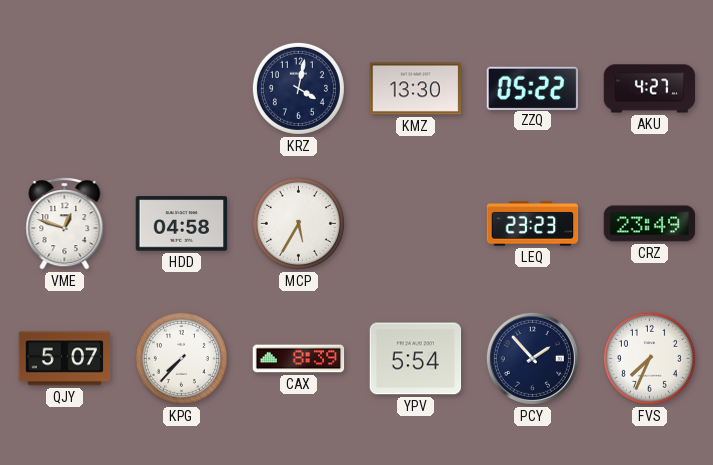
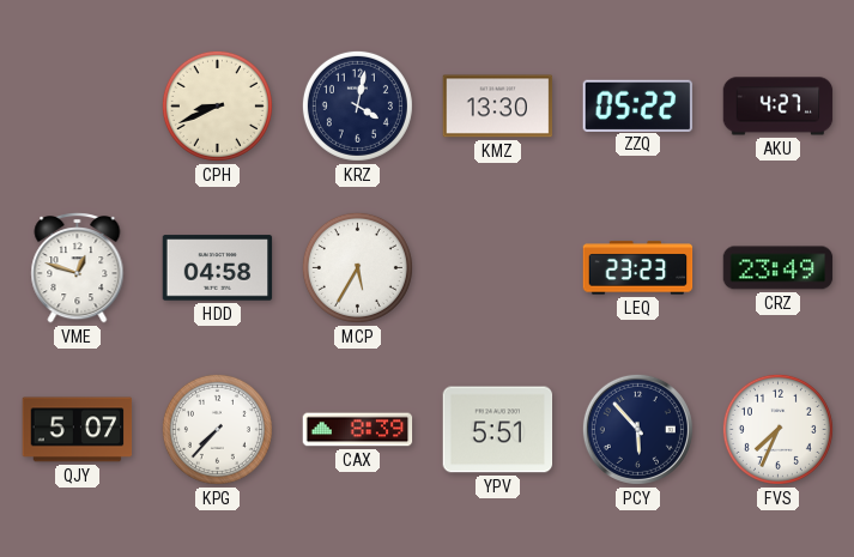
CPH: none -> 8:41 (217, 105)
YPV: 5:54 -> 5:51 (498, 430)
PCY: 1:53 -> 5:53 (637, 429)
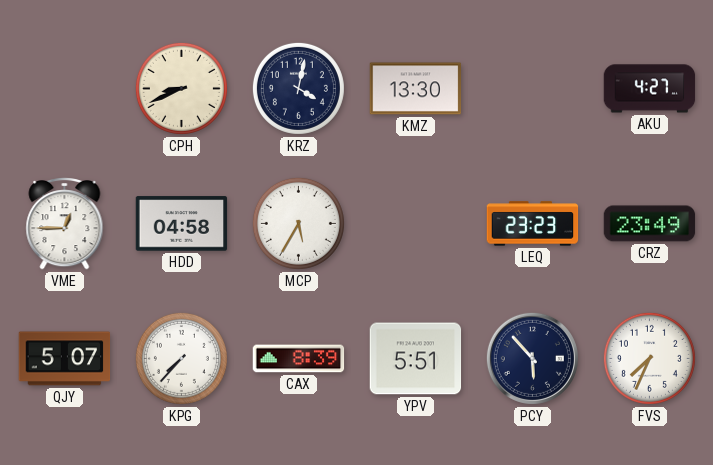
ZZQ: 05:22 -> none (638, 105)
VME: 12:48 -> 12:45 (65, 224)
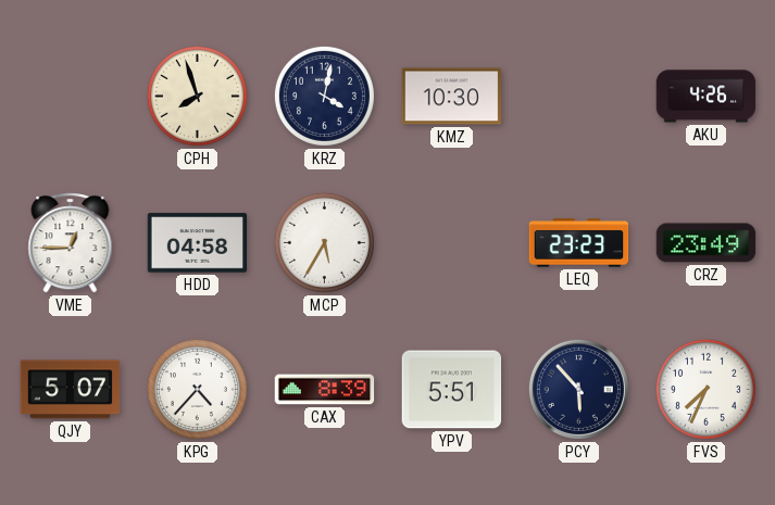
CPH: 8:41 -> 7:57 (197, 96)
KMZ: 13:30 -> 10:30 (452, 97)
AKU: 4:27 -> 4:26 (707, 97)
KPG: 7:37 -> 4:37 (197, 389)
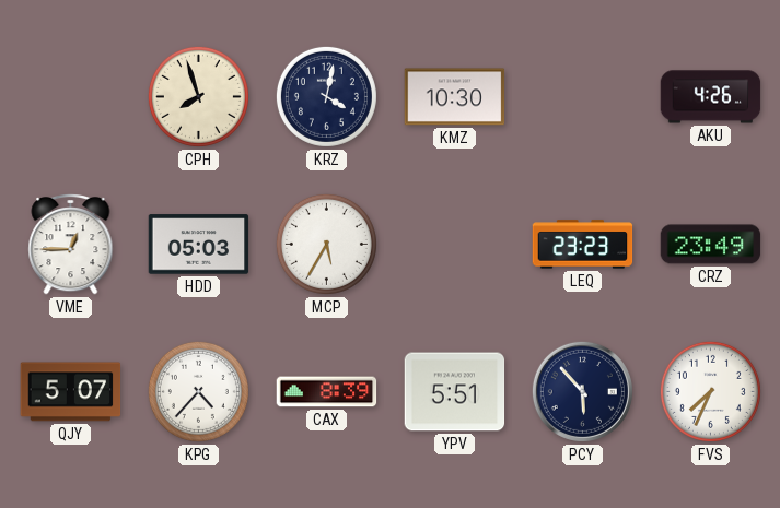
HDD: 04:58 -> 05:03 (199, 245)
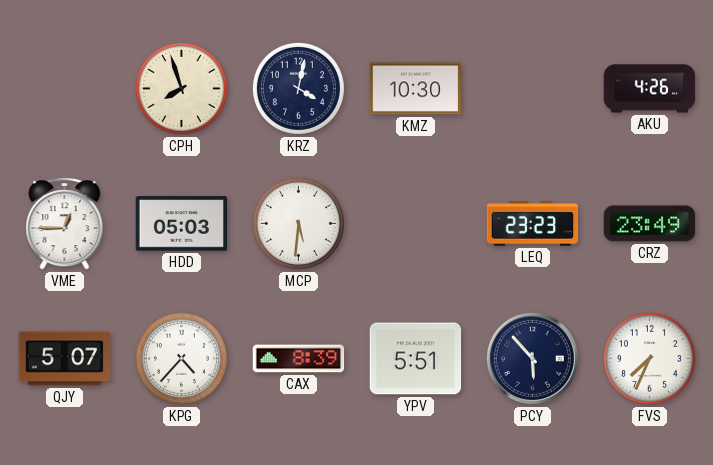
MCP: 5:35 -> 5:31 (298, 223)
